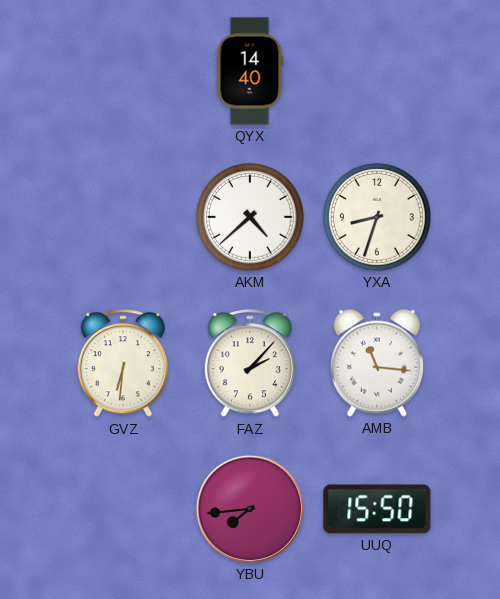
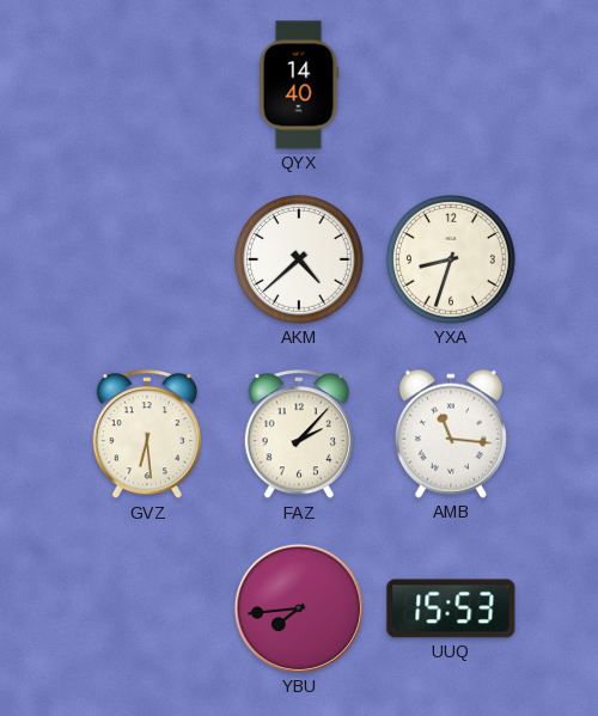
GVZ: 6:31 -> 6:29 (146, 435)
UUQ: 15:50 -> 15:53 (451, 608)
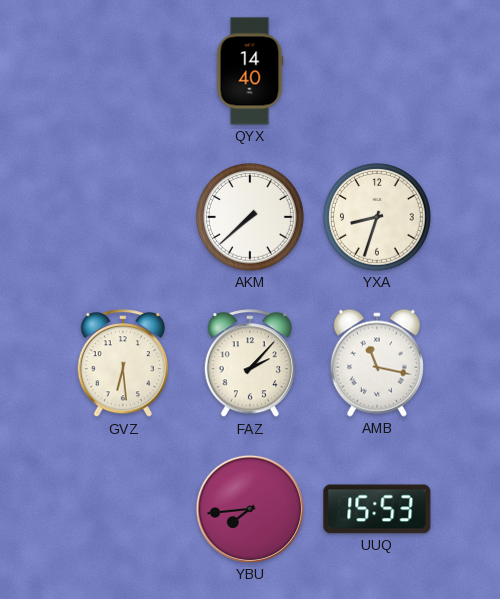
AKM: 4:38 -> 7:38 (251, 218)
AMB: 11:16 -> 11:17 (377, 363)
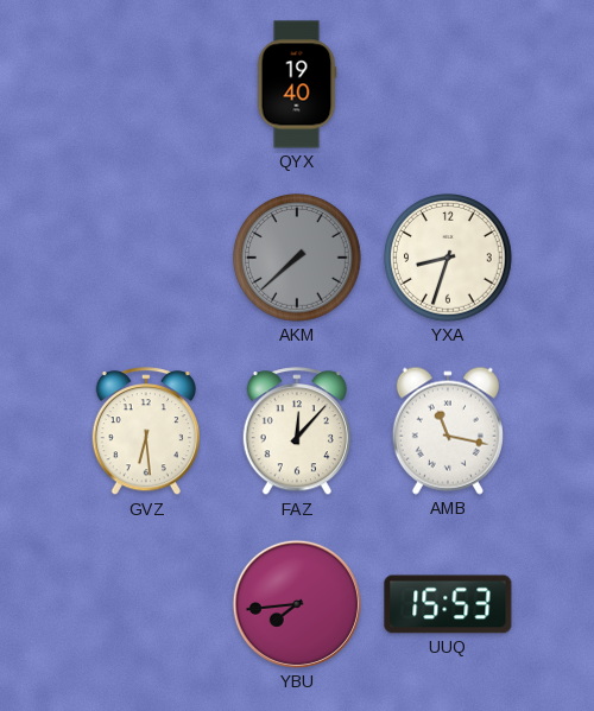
QYX: 14:40 -> 19:40 (297, 84)
AKM dial: white -> grey (298, 259)
FAZ: 2:07 -> 12:07 (296, 432)
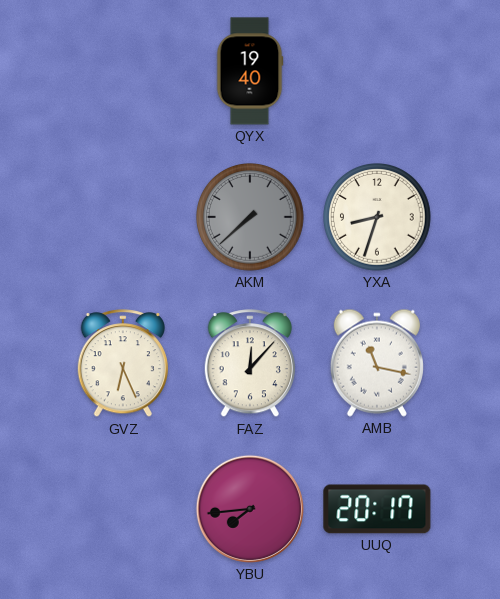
GVZ: 6:29 -> 6:26 (122, 364)
UUQ: 15:53 -> 20:17 (377, 509)
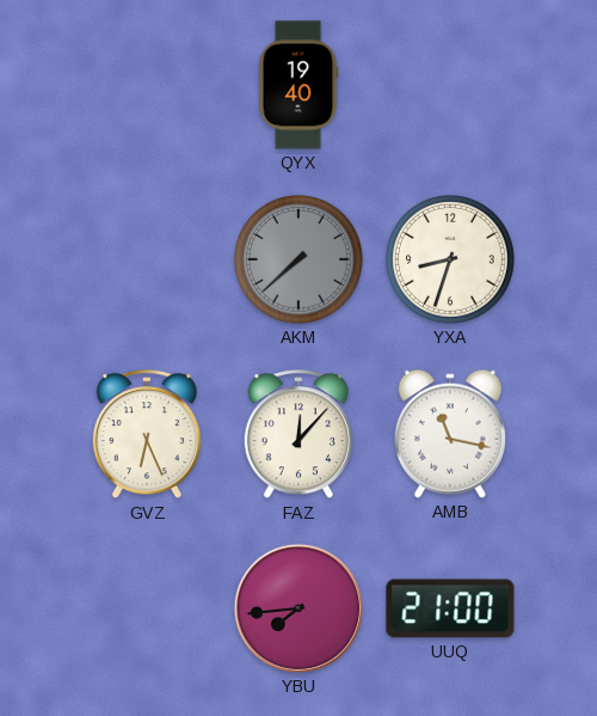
UUQ: 20:17 -> 21:00 (450, 608)
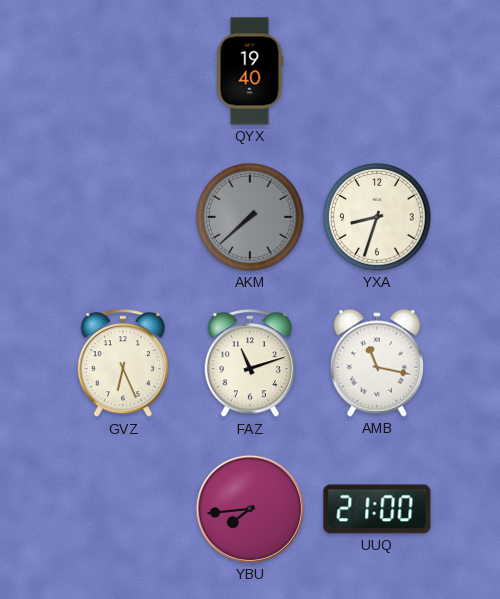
FAZ: 12:07 -> 11:12 (249, 364)
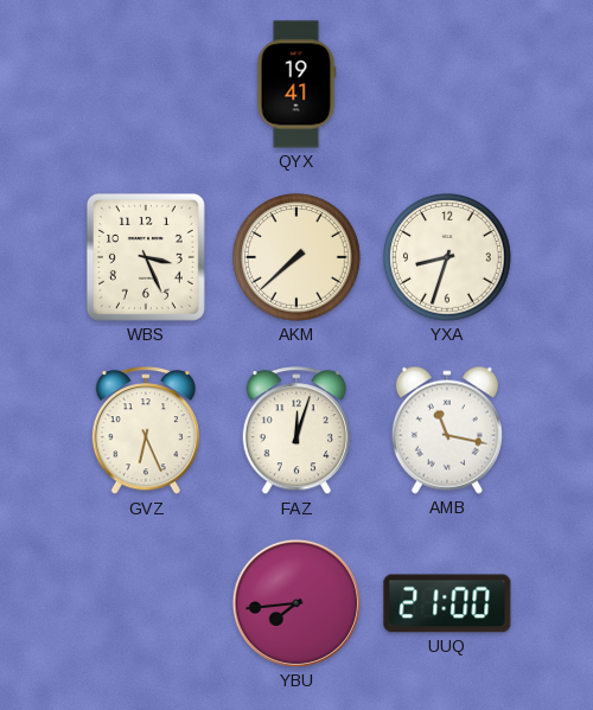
QYX: 19:40 -> 19:41 (296, 84)
WBS: none -> 3:26 (146, 257)
AKM dial: grey -> cream (298, 258)
FAZ: 11:12 -> 12:03 (295, 431)
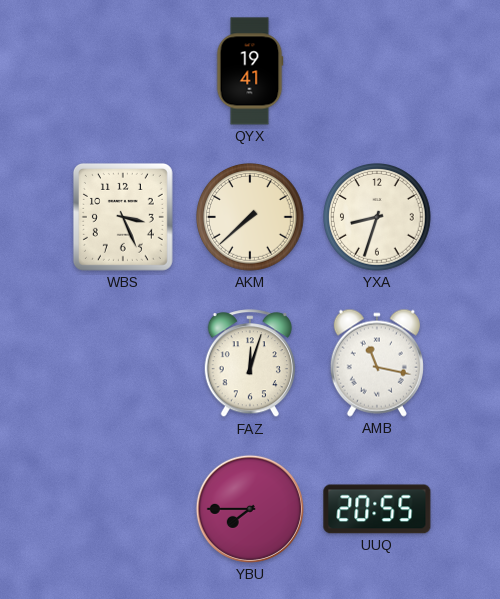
GVZ: 6:26 -> none (145, 431)
YBU: 7:44 -> 7:45 (250, 509)
UUQ: 21:00 -> 20:55 (377, 509)
